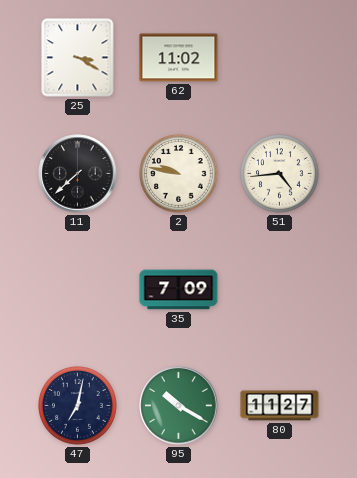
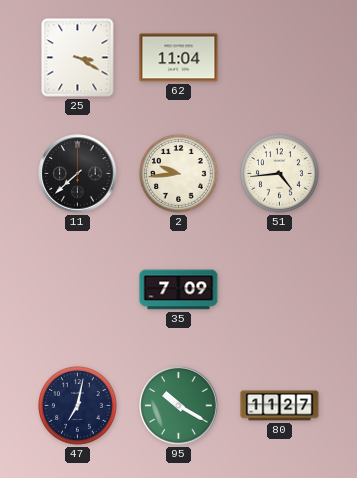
62: 11:02 -> 11:04 (179, 58)
2: 9:47 -> 9:44 (179, 174)
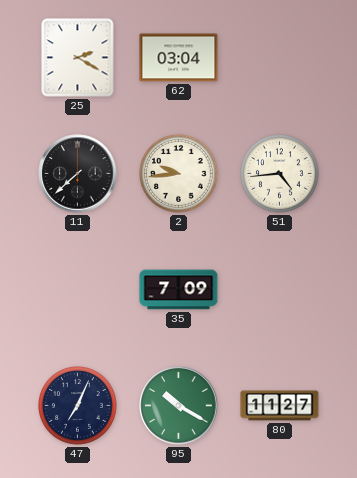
25: 3:20 -> 2:20 (78, 58)
62: 11:04 -> 03:04 (179, 58)
47: 7:02 -> 7:04 (78, 406)
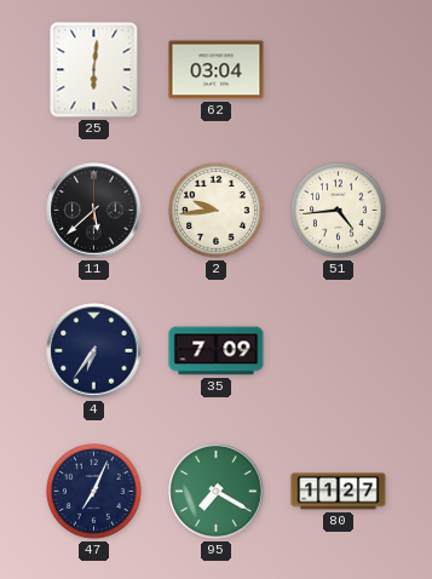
25: 2:20 -> 6:01 (94, 70)
11: 7:38 -> 5:38 (94, 211)
4: none -> 6:36 (94, 351)
95: 10:20 -> 7:20 (217, 492)
